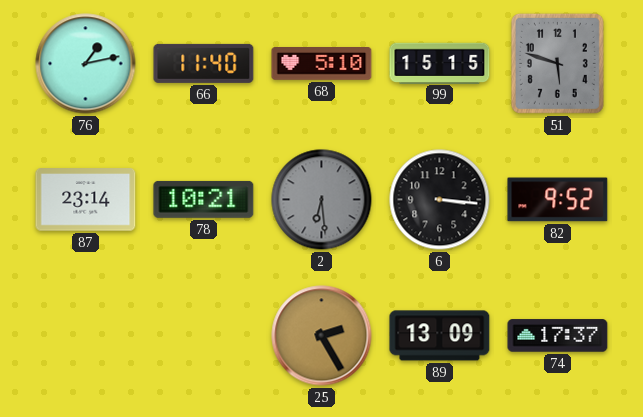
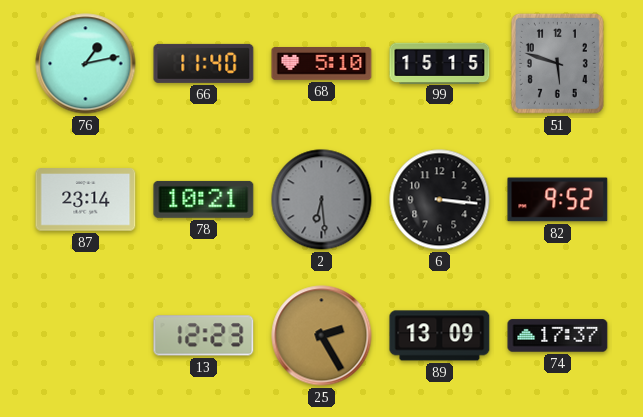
13: none -> 12:23 (204, 336)
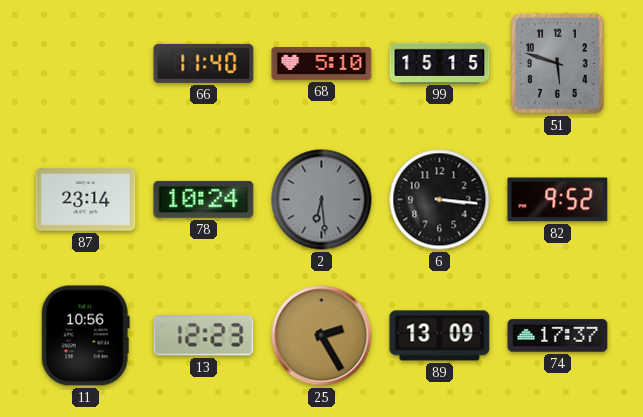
76: 1:13 -> none (86, 64)
78: 10:21 -> 10:24 (204, 199)
11: none -> 10:56 (85, 336)
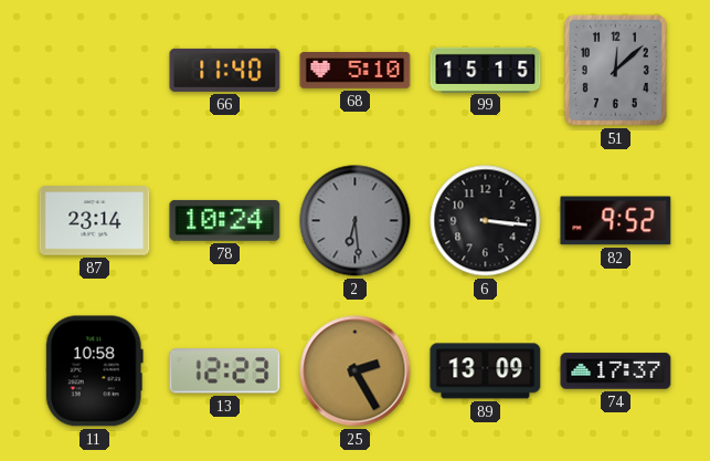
51: 5:48 -> 12:08 (615, 70)
11: 10:56 -> 10:58 (94, 371)
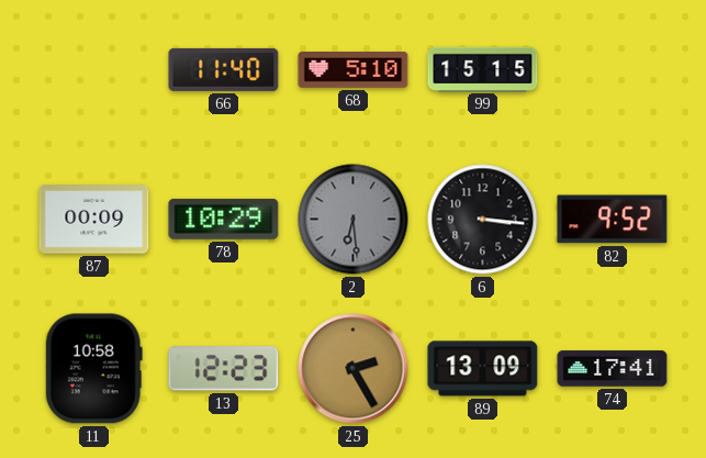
51: 12:08 -> none (615, 70)
87: 23:14 -> 00:09 (94, 220)
78: 10:24 -> 10:29 (224, 219)
74: 17:37 -> 17:41 (613, 369)
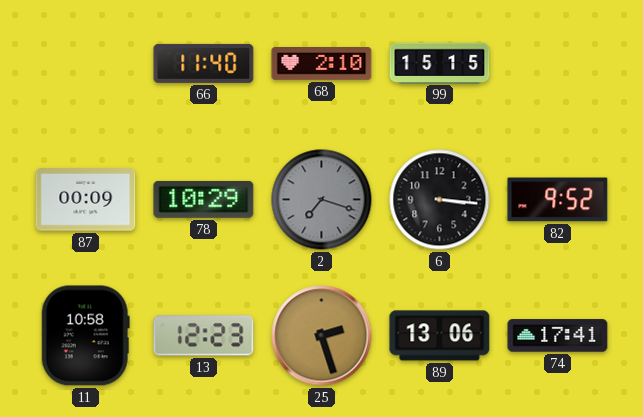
68: 5:10 -> 2:10 (322, 64)
2: 6:29 -> 7:18 (322, 200)
25: 2:25 -> 2:27 (322, 336)
89: 13:09 -> 13:06 (440, 336)
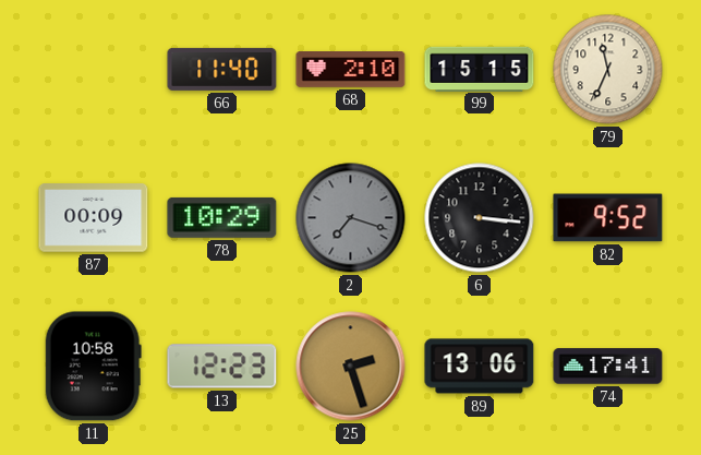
79: none -> 11:34 (608, 70)
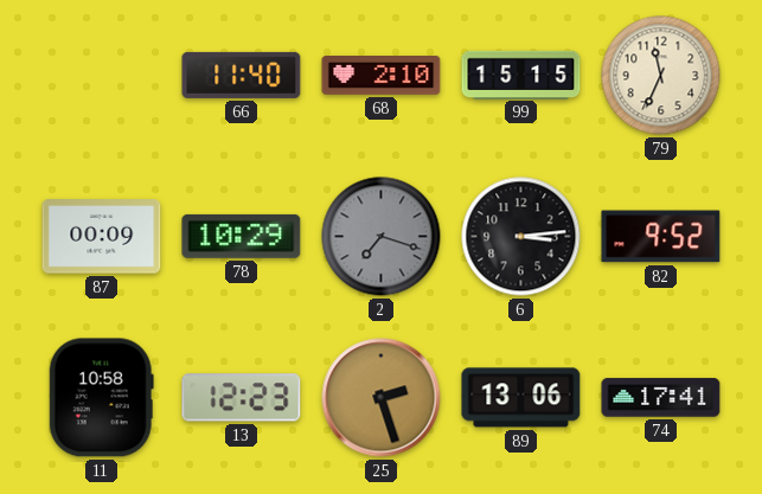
6: 3:16 -> 3:14 (521, 237)
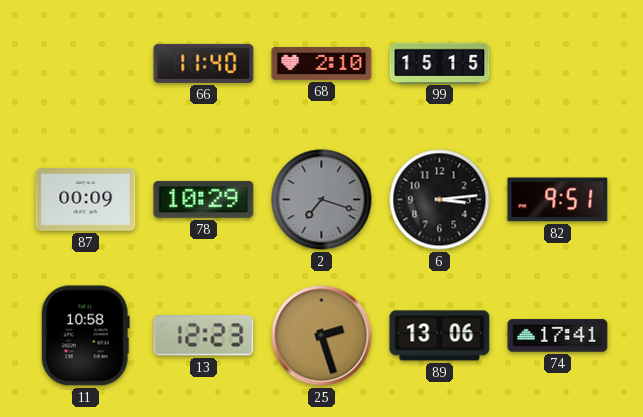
79: 11:34 -> none (661, 76)
82: 9:52 -> 9:51 (558, 200)
